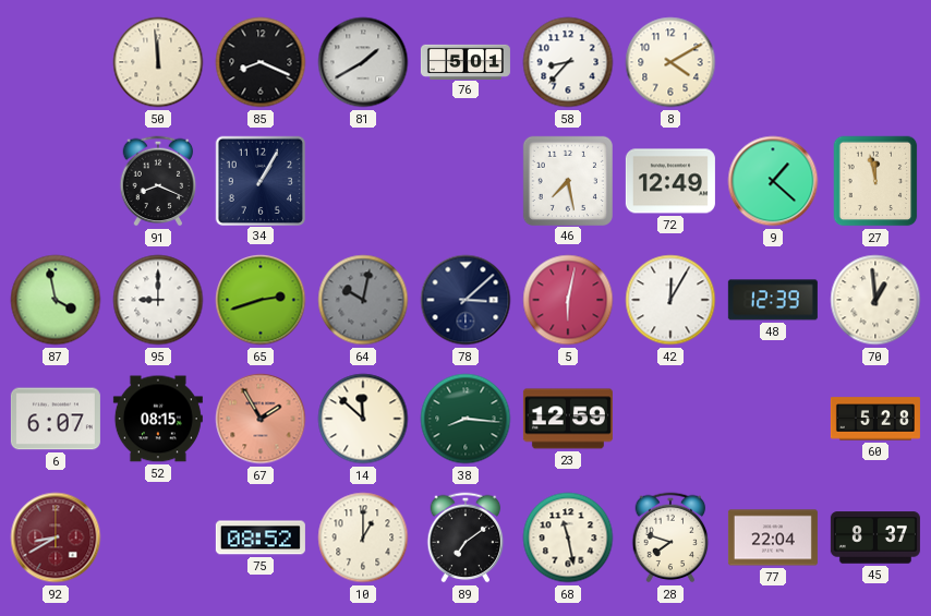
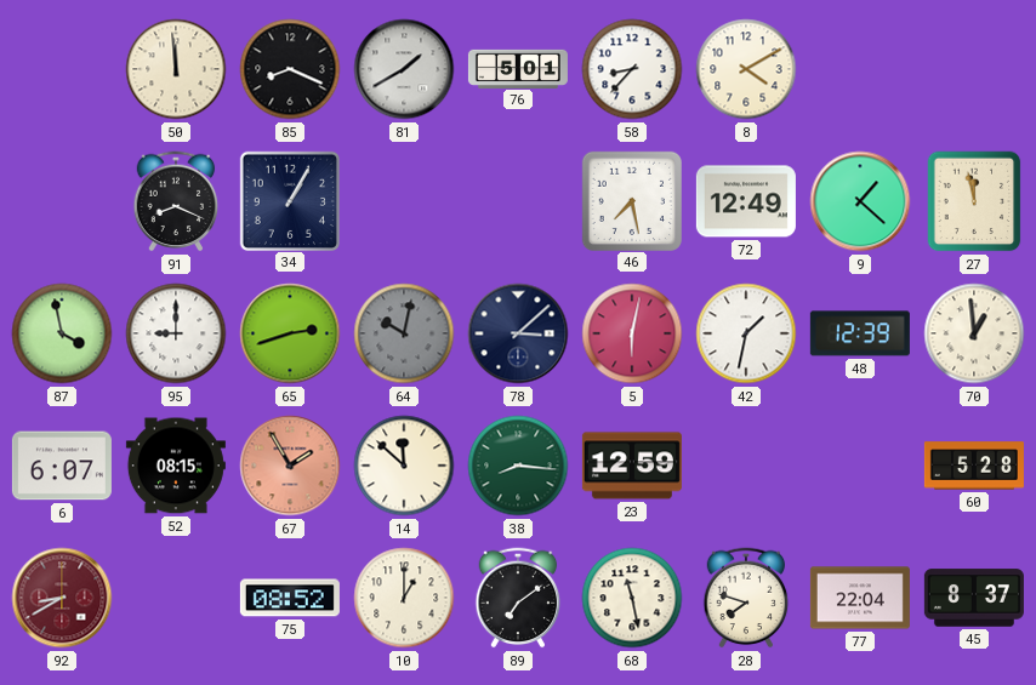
42: 12:05 -> 1:32 (746, 333)
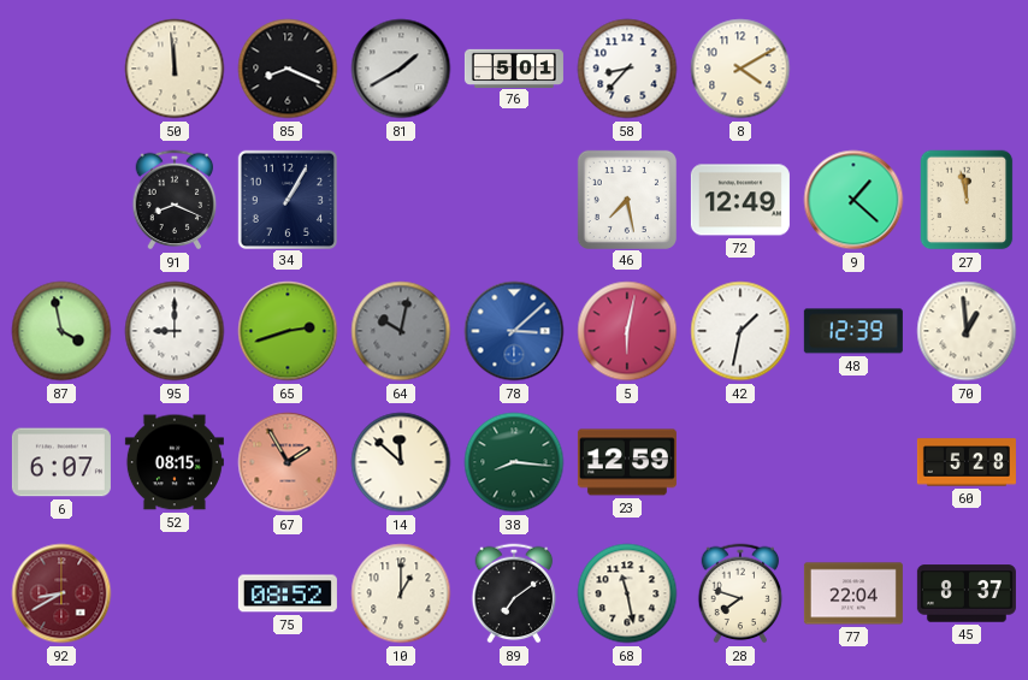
78 dial: navy -> blue (514, 331)
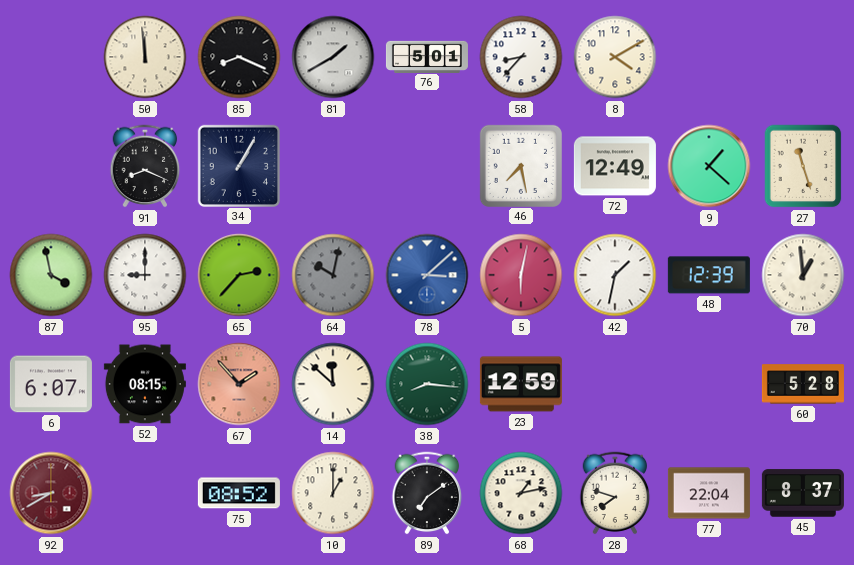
27: 11:58 -> 11:27 (803, 166)
65: 2:42 -> 2:37 (239, 275)
67: 1:55 -> 1:53 (239, 384)
68: 11:28 -> 1:13 (521, 493)
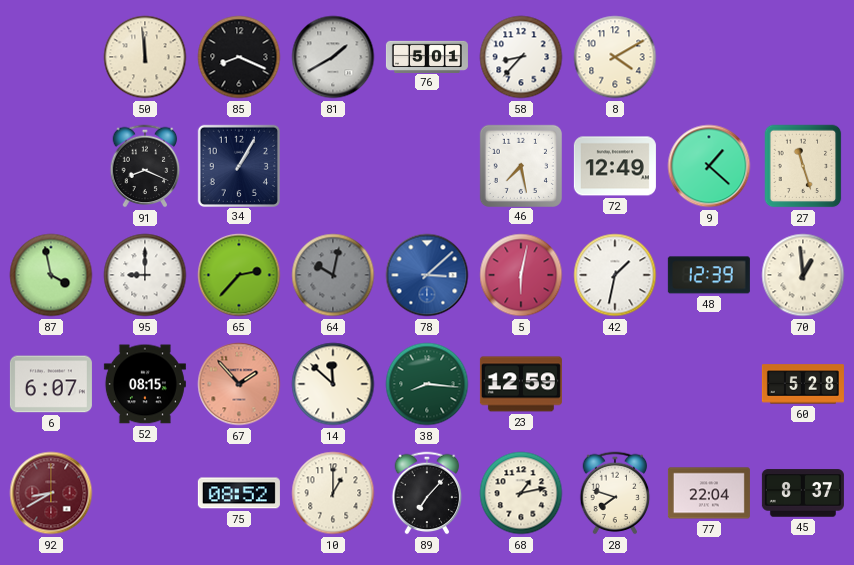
89: 7:09 -> 7:07 (427, 493)
